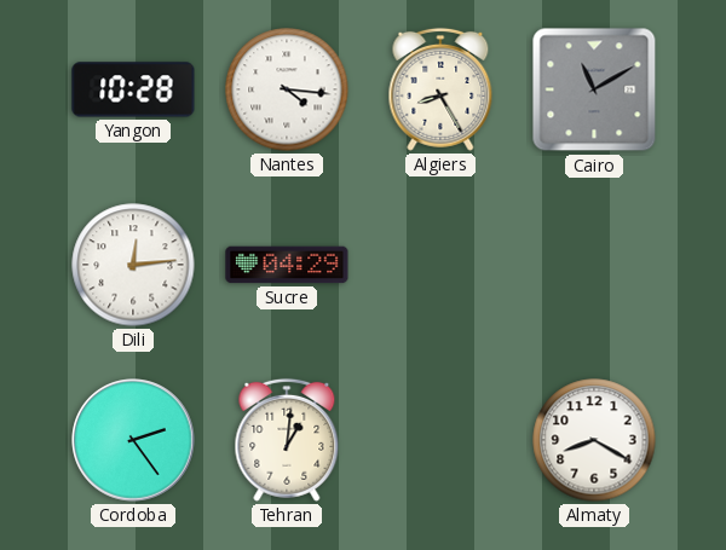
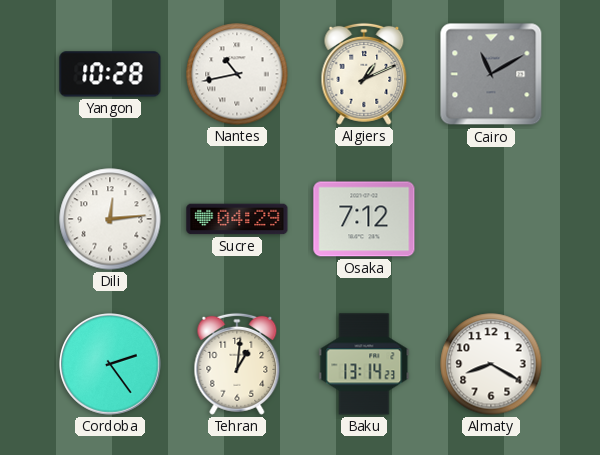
Nantes: 4:16 -> 10:43 (237, 74)
Algiers: 8:25 -> 1:11 (364, 74)
Osaka: none -> 7:12 (364, 219)
Baku: none -> 13:14 (364, 364)
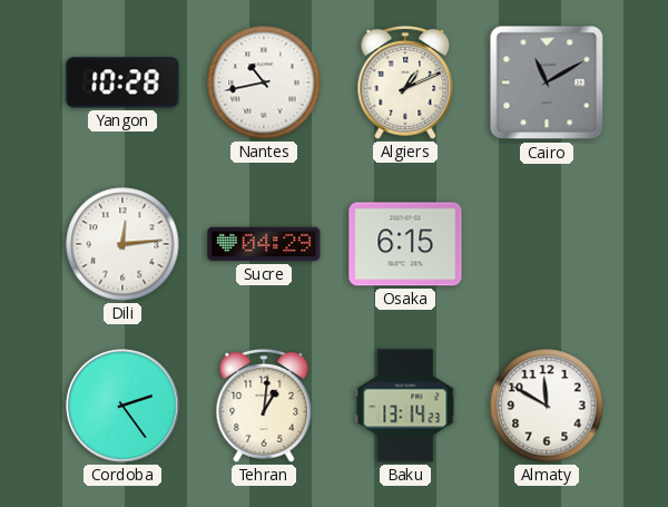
Osaka: 7:12 -> 6:15 (405, 244)
Almaty: 8:20 -> 11:50 (547, 406)
